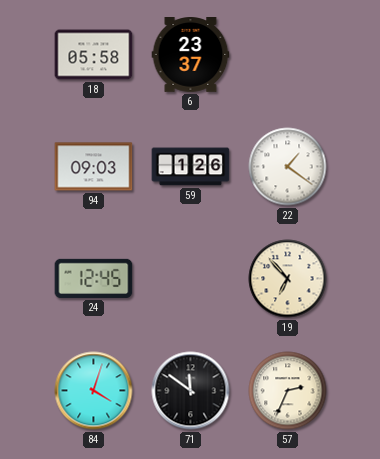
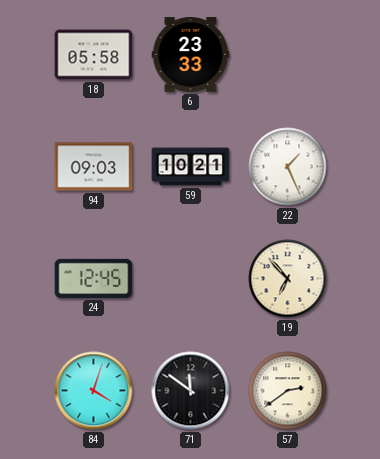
6: 23:37 -> 23:33 (191, 55)
59: 1:26 -> 10:21 (191, 167)
22: 1:21 -> 1:26 (288, 167)
57: 2:34 -> 2:39 (288, 391)
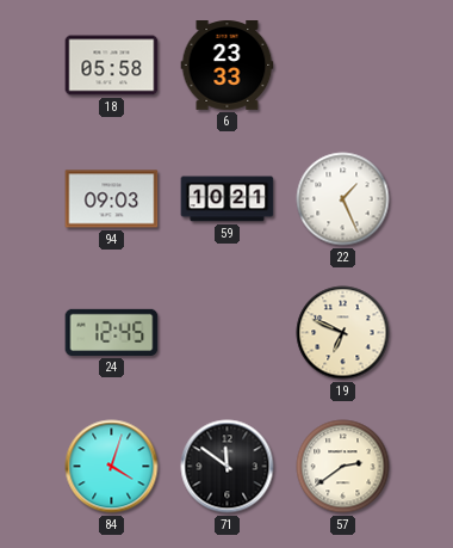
19: 6:53 -> 6:49 (343, 333)
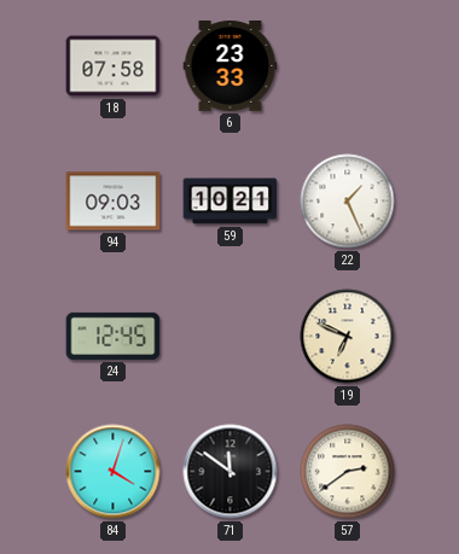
18: 05:58 -> 07:58 (114, 66)
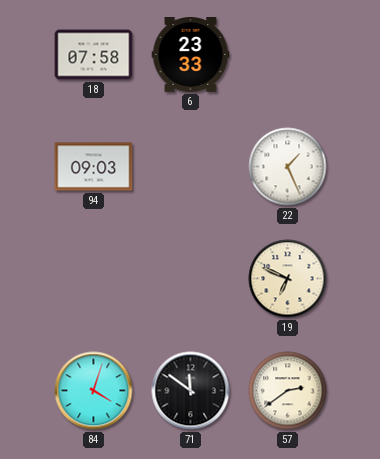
59: 10:21 -> none (231, 202)
24: 12:45 -> none (114, 336)
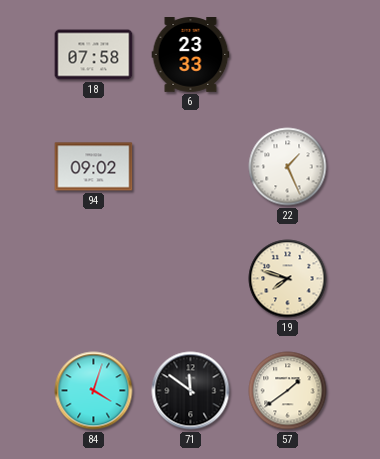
94: 09:03 -> 09:02 (94, 167)
19: 6:49 -> 7:48 (288, 279)
57: 2:39 -> 1:39 (288, 391)
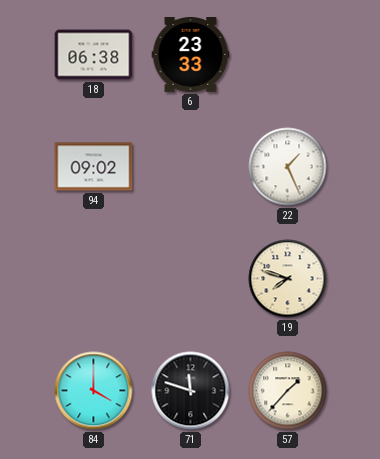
18: 07:58 -> 06:38 (94, 55)
84: 4:03 -> 4:00 (94, 391)
71: 11:51 -> 11:48 (191, 391)
57: 1:39 -> 1:37 (288, 391)
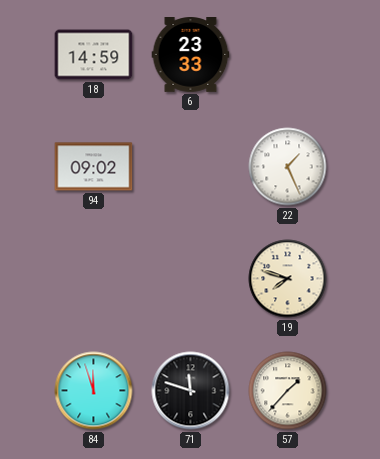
18: 06:38 -> 14:59 (94, 55)
84: 4:00 -> 11:57 (94, 391)
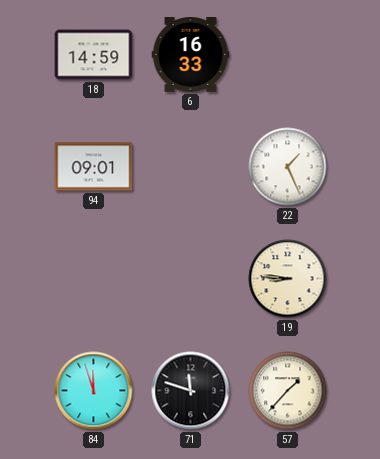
6: 23:33 -> 16:33 (191, 55)
94: 09:02 -> 09:01 (94, 167)
19: 7:48 -> 8:46 (288, 279)
